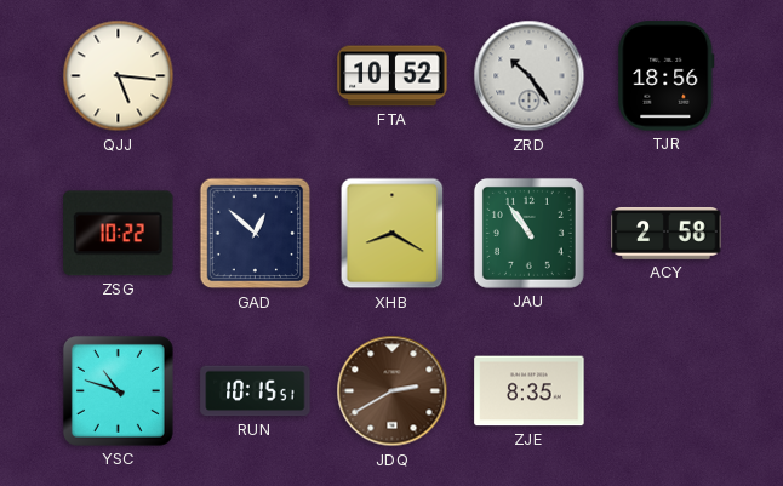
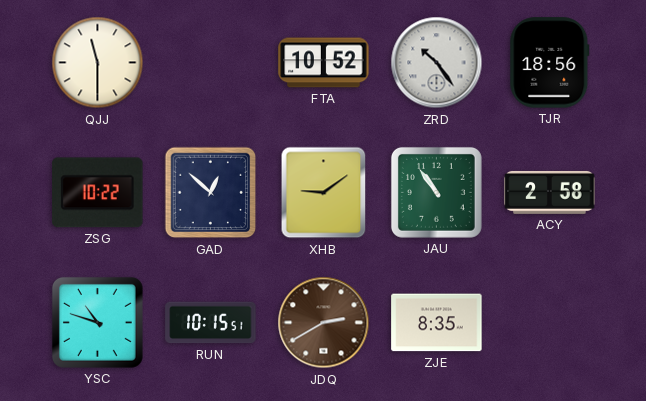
QJJ: 5:16 -> 11:30 (98, 63)
XHB: 8:20 -> 9:09 (324, 193)
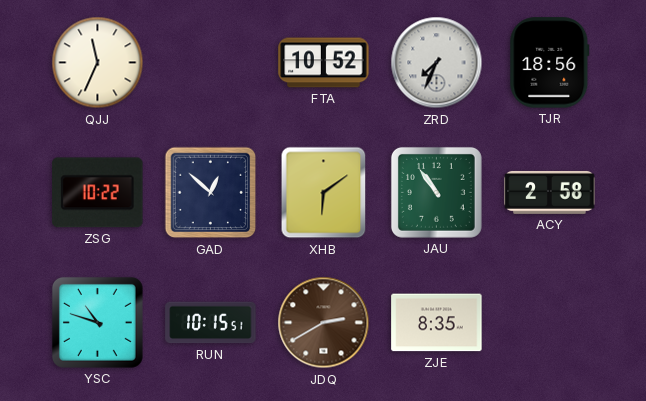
QJJ: 11:30 -> 11:34 (98, 63)
ZRD: 10:24 -> 7:34 (437, 63)
XHB: 9:09 -> 6:09 (324, 193)
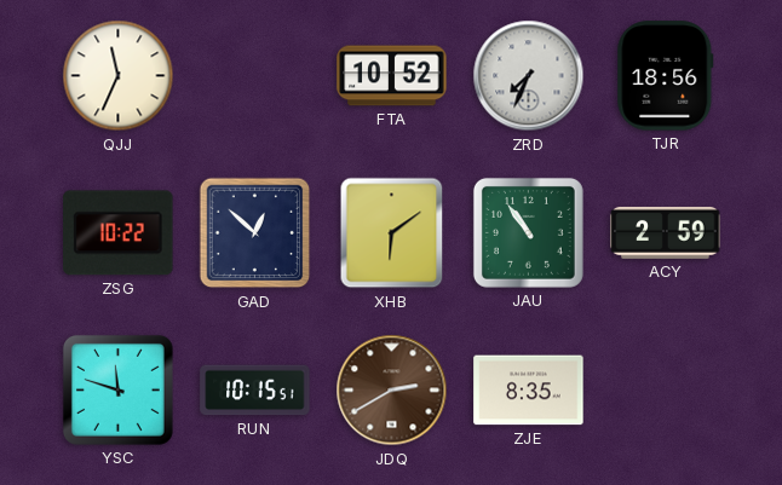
ACY: 2:58 -> 2:59 (666, 232)
YSC: 10:48 -> 11:48 (117, 389)
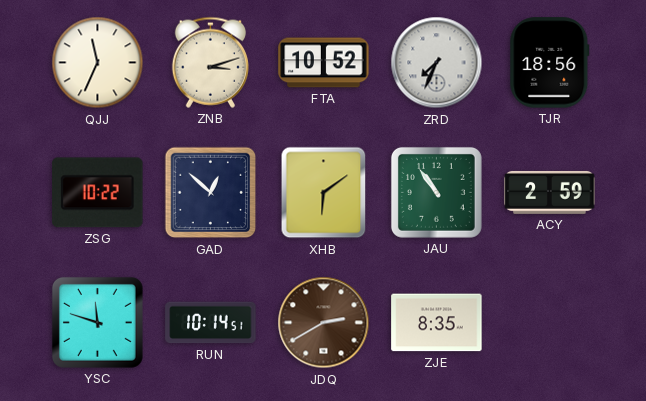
ZNB: none -> 3:12 (210, 62)
RUN: 10:15 -> 10:14 (211, 323)
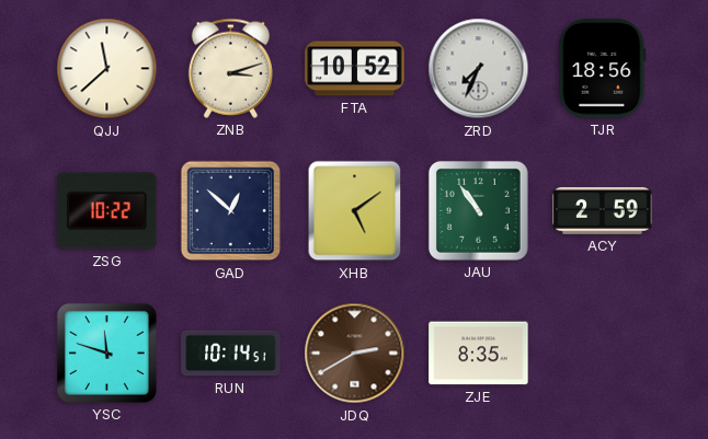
QJJ: 11:34 -> 11:38 (107, 69)
XHB: 6:09 -> 5:09 (355, 211)
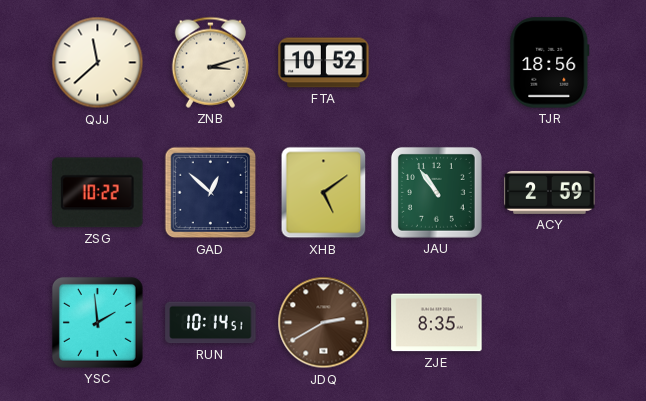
ZRD: 7:34 -> none (479, 69)
YSC: 11:48 -> 1:59 (97, 322)
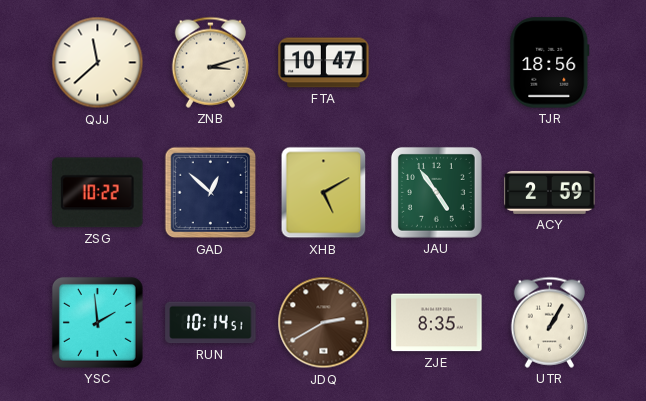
FTA: 10:52 -> 10:47 (324, 63)
XHB: 5:09 -> 5:10 (324, 193)
JAU: 10:54 -> 4:54 (436, 192)
UTR: none -> 1:05 (549, 322)
